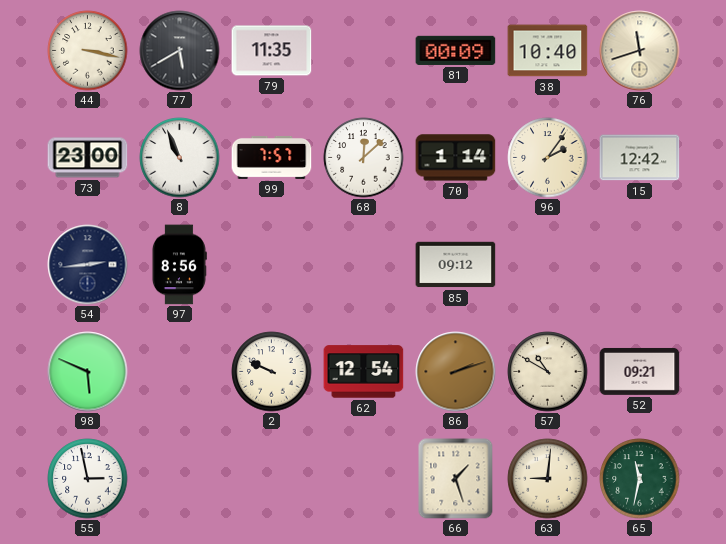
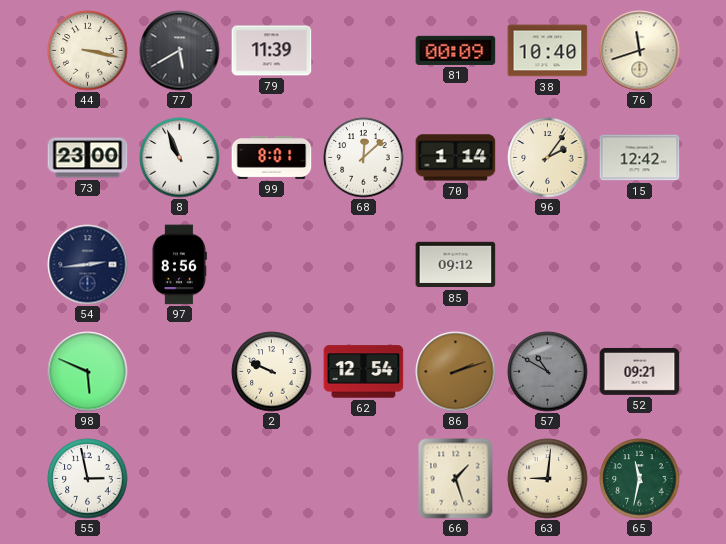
79: 11:35 -> 11:39 (272, 51)
99: 7:57 -> 8:01 (272, 158)
57 dial: cream -> grey (548, 372)
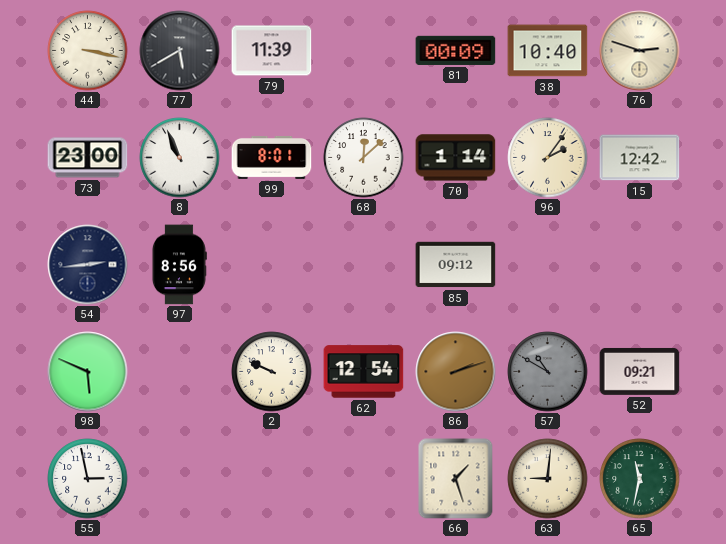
76: 11:42 -> 2:48 (640, 51)
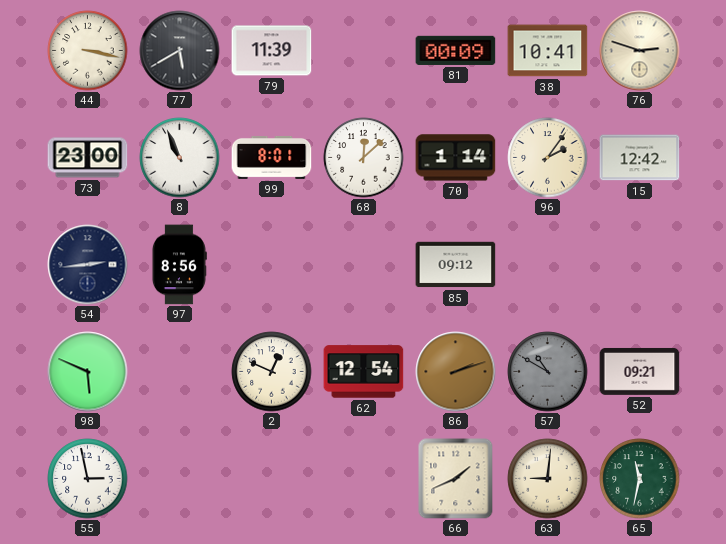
38: 10:40 -> 10:41 (548, 51)
2: 9:49 -> 12:49 (272, 372)
66: 1:27 -> 1:41 (456, 479)
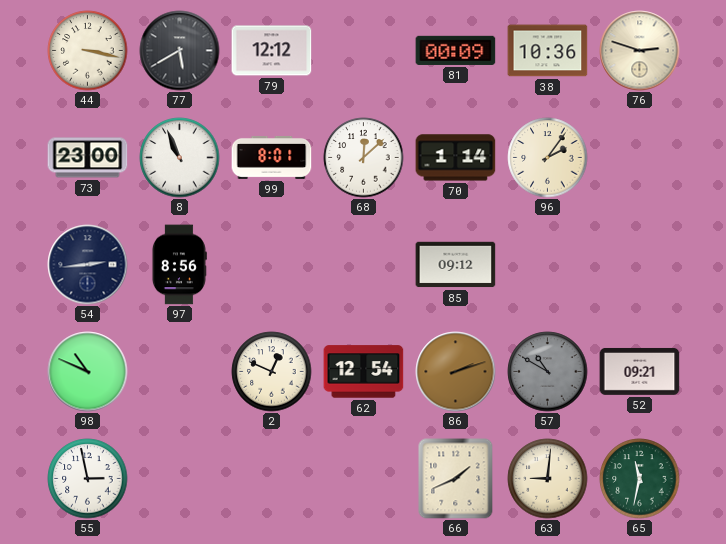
79: 11:39 -> 12:12 (272, 51)
38: 10:41 -> 10:36 (548, 51)
15: 12:42 -> none (640, 158)
98: 5:49 -> 10:49 (88, 372)
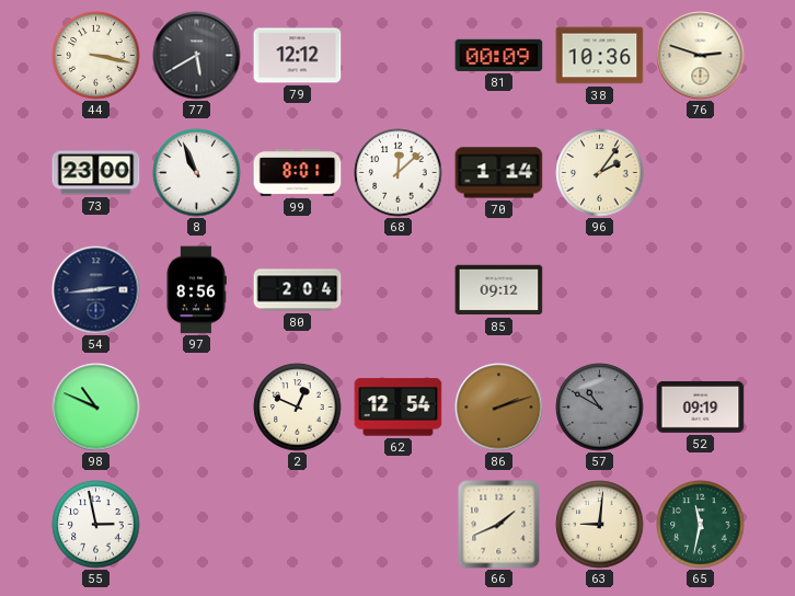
80: none -> 2:04 (298, 290)
52: 09:21 -> 09:19 (701, 406)
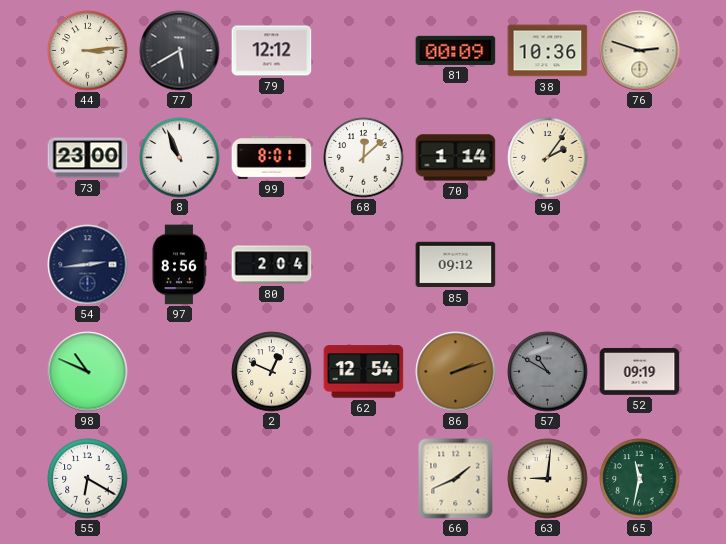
44: 3:17 -> 3:14 (88, 51)
55: 2:58 -> 6:20 (88, 479)
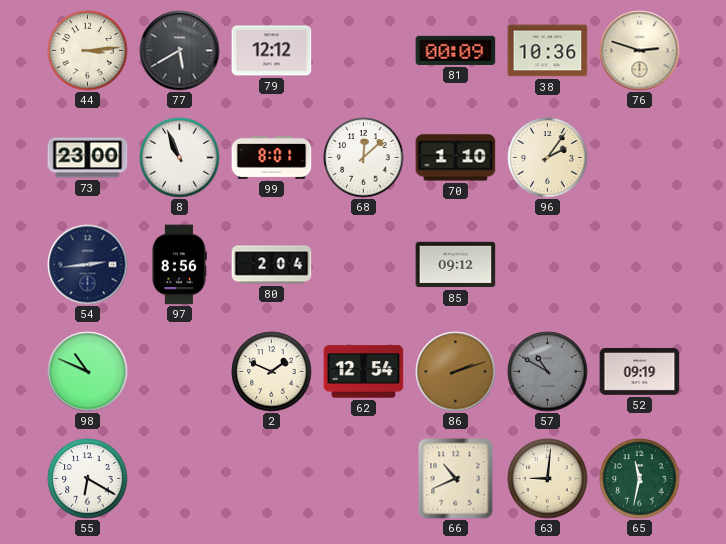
70: 1:14 -> 1:10 (456, 158)
2: 12:49 -> 1:49 (272, 372)
66: 1:41 -> 10:41 (456, 479)
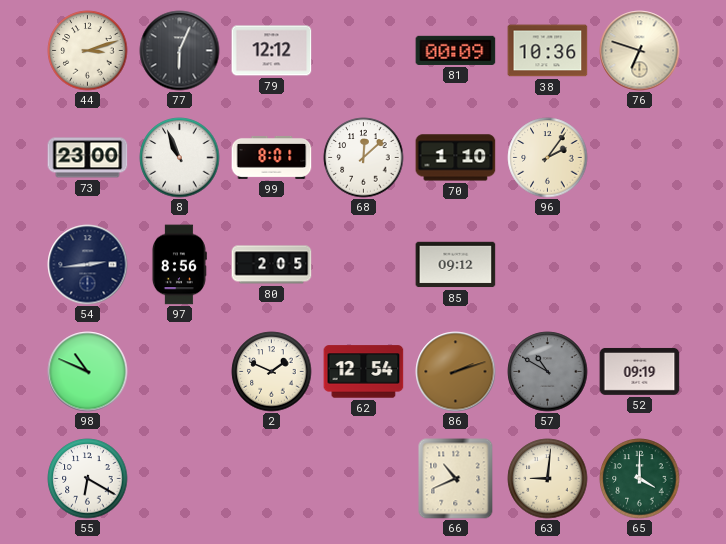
44: 3:14 -> 3:12 (88, 51)
77: 5:40 -> 6:04 (180, 51)
76: 2:48 -> 6:48 (640, 51)
80: 2:04 -> 2:05 (272, 265)
65: 11:32 -> 4:00 (640, 479)
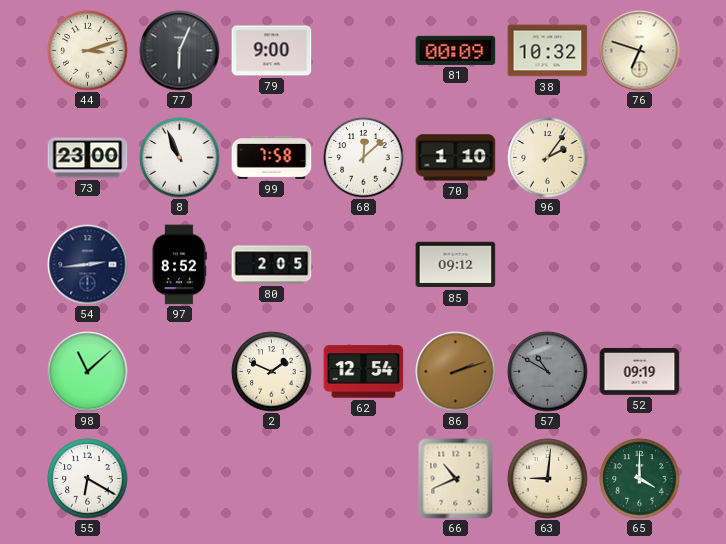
79: 12:12 -> 9:00 (272, 51)
38: 10:36 -> 10:32 (548, 51)
99: 8:01 -> 7:58 (272, 158)
97: 8:56 -> 8:52 (179, 265)
98: 10:49 -> 11:08 (88, 372)
